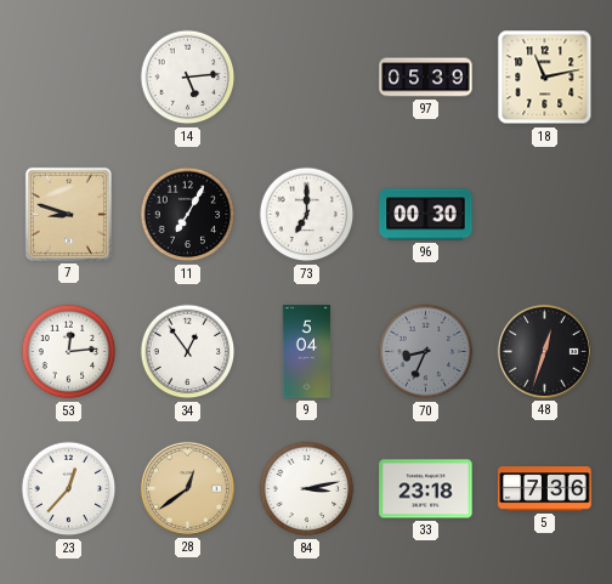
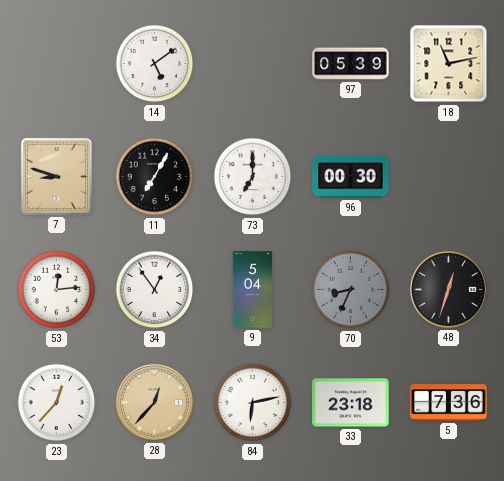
14: 5:14 -> 5:09 (155, 64)
28: 12:39 -> 12:37 (154, 402)
84: 3:13 -> 6:13 (253, 403)
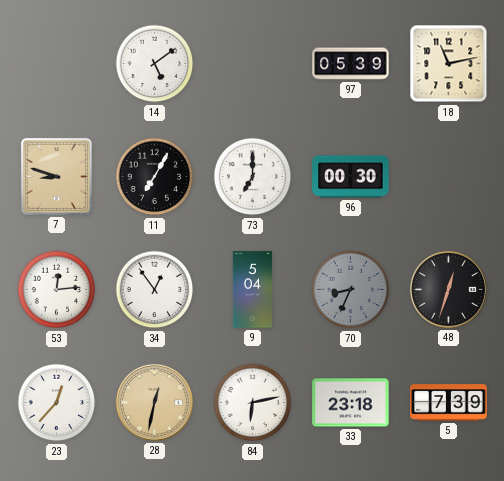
28: 12:37 -> 12:32 (154, 402)
5: 7:36 -> 7:39 (449, 403)
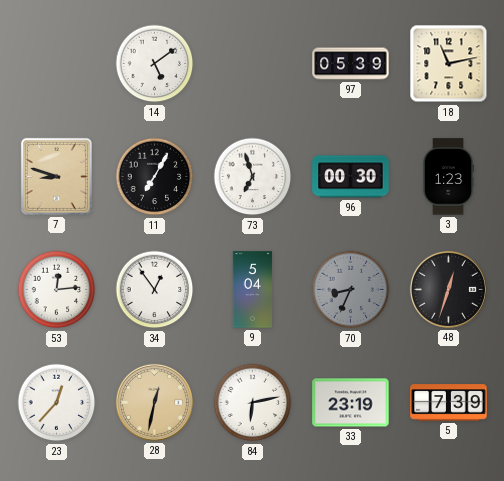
73: 7:00 -> 6:57 (253, 177)
3: none -> 1:23 (449, 177)
33: 23:18 -> 23:19 (351, 403)
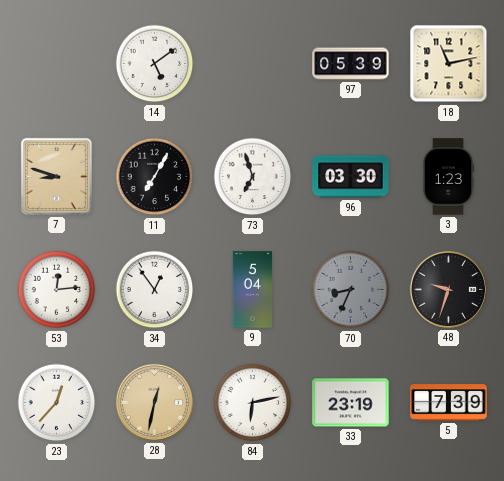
96: 00:30 -> 03:30 (351, 177)
48: 12:33 -> 9:33 (448, 289)
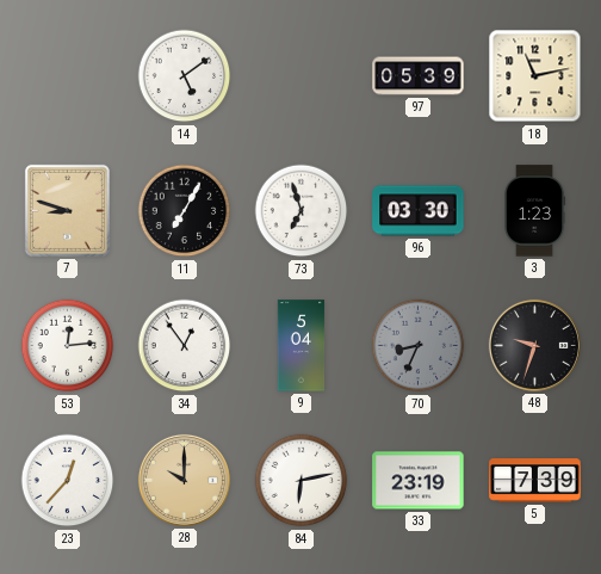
28: 12:32 -> 10:00 (184, 480)
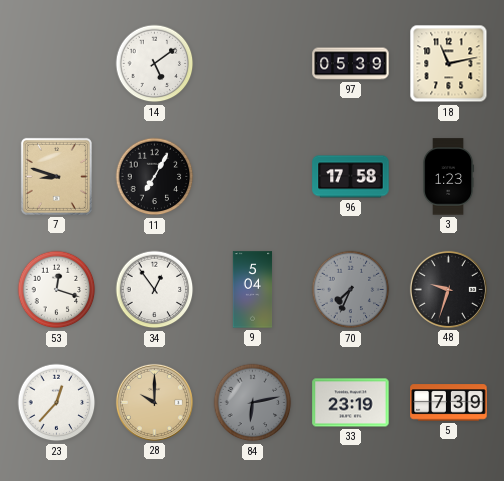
73: 6:57 -> none (302, 211)
96: 03:30 -> 17:58 (351, 177)
53: 12:14 -> 12:18 (57, 290)
70: 8:34 -> 7:34 (351, 290)
84 dial: white -> grey (253, 403)
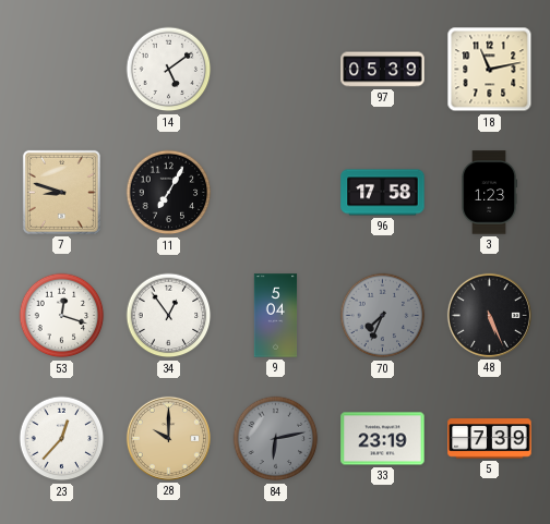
48: 9:33 -> 5:26 (489, 315)
